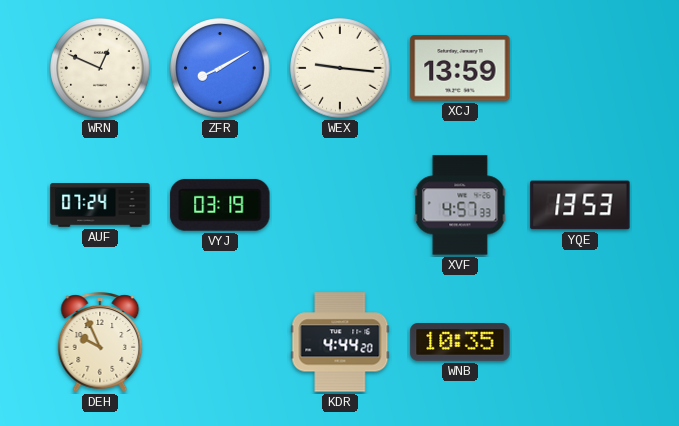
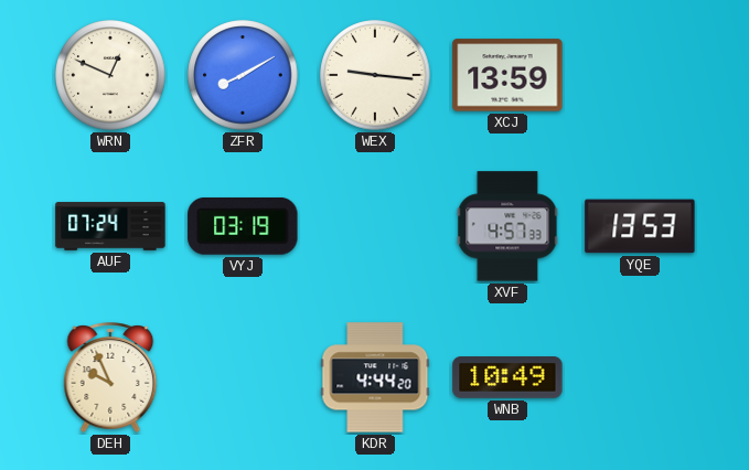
WNB: 10:35 -> 10:49 (507, 378)
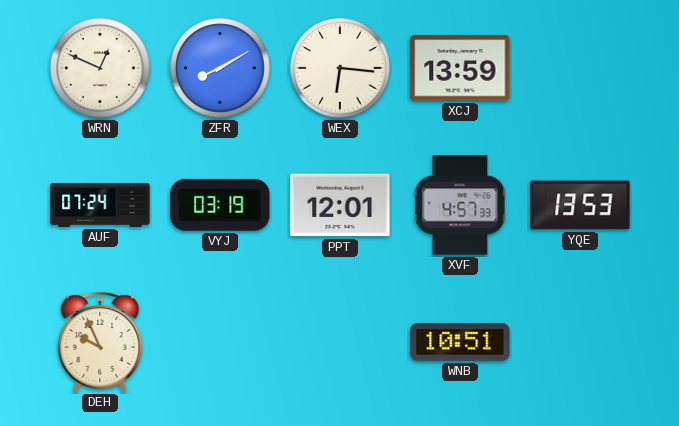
WEX: 9:16 -> 6:16 (340, 68)
PPT: none -> 12:01 (340, 205)
KDR: 4:44 -> none (375, 377)
WNB: 10:49 -> 10:51 (460, 343)
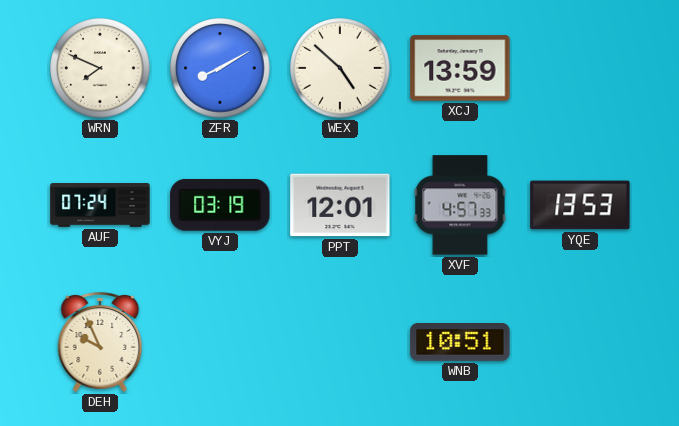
WRN: 12:49 -> 7:49 (100, 68)
WEX: 6:16 -> 4:52 (340, 68)
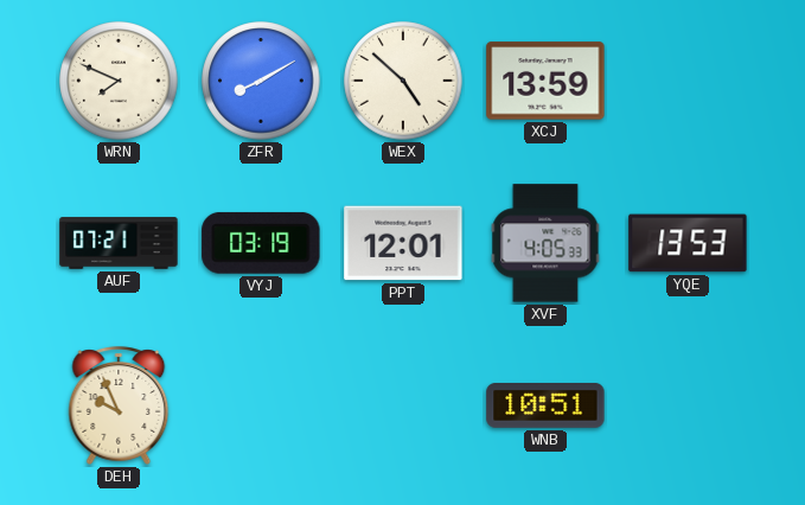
AUF: 07:24 -> 07:21 (119, 243)
XVF: 4:57 -> 4:05 (545, 243)
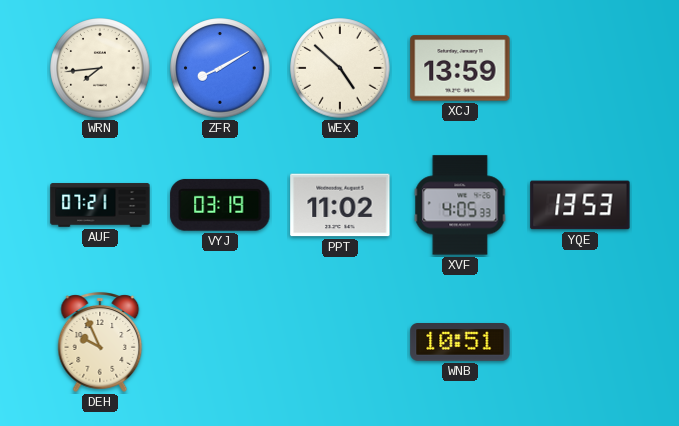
WRN: 7:49 -> 7:44 (100, 68)
PPT: 12:01 -> 11:02 (340, 205)
